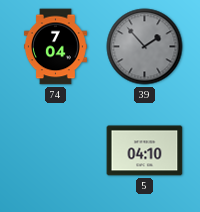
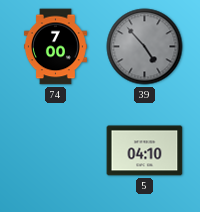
74: 7:04 -> 7:00 (55, 47)
39: 1:53 -> 4:53 (145, 47)
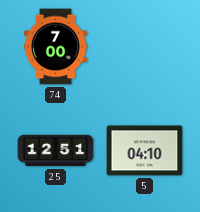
39: 4:53 -> none (145, 47)
25: none -> 12:51 (56, 151)
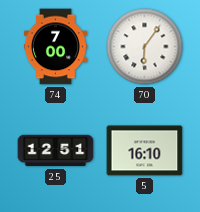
70: none -> 6:06 (145, 47)
5: 04:10 -> 16:10 (145, 151)
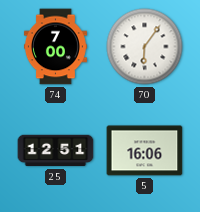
5: 16:10 -> 16:06 (145, 151)
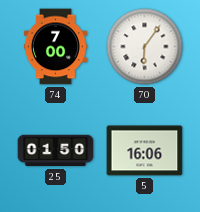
25: 12:51 -> 01:50 (56, 151)
